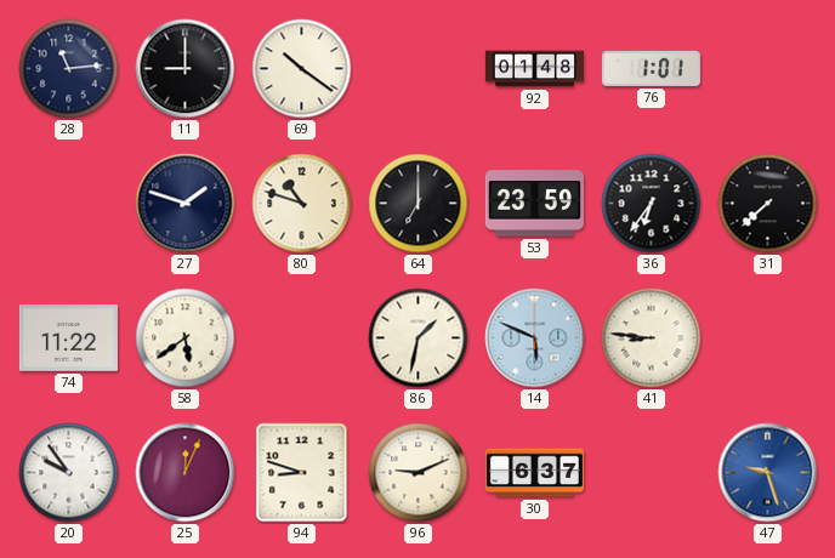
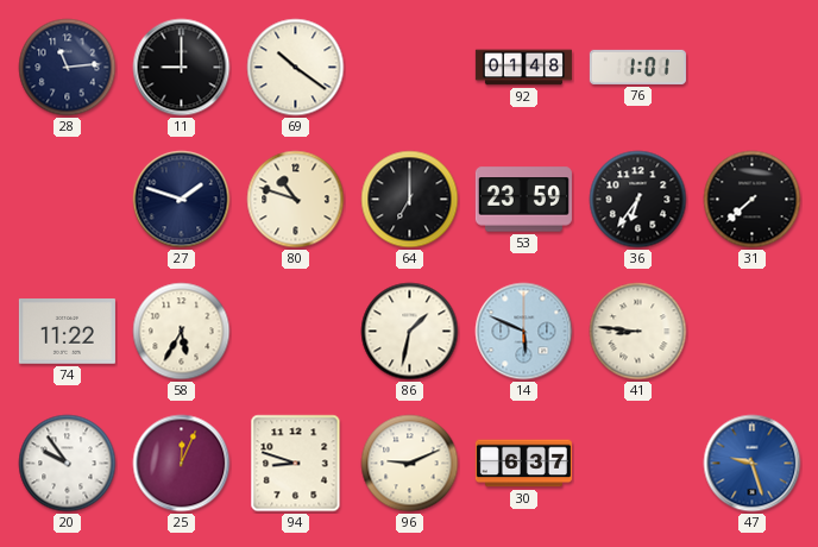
58: 5:39 -> 5:35 (182, 332)
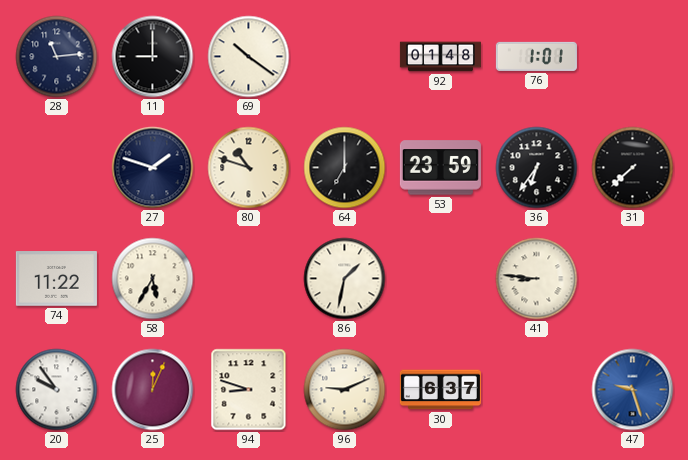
14: 5:49 -> none (524, 332)
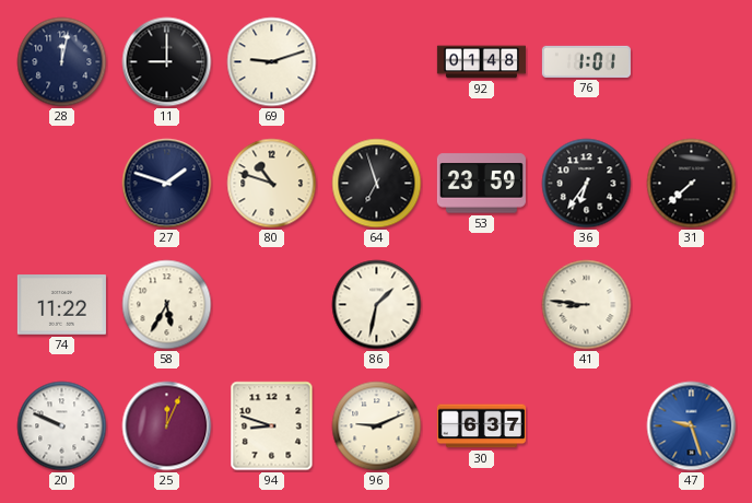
28: 11:14 -> 12:02 (62, 62)
69: 10:21 -> 9:12 (272, 62)
64: 7:00 -> 6:57 (377, 184)
20: 9:54 -> 9:49 (62, 426)
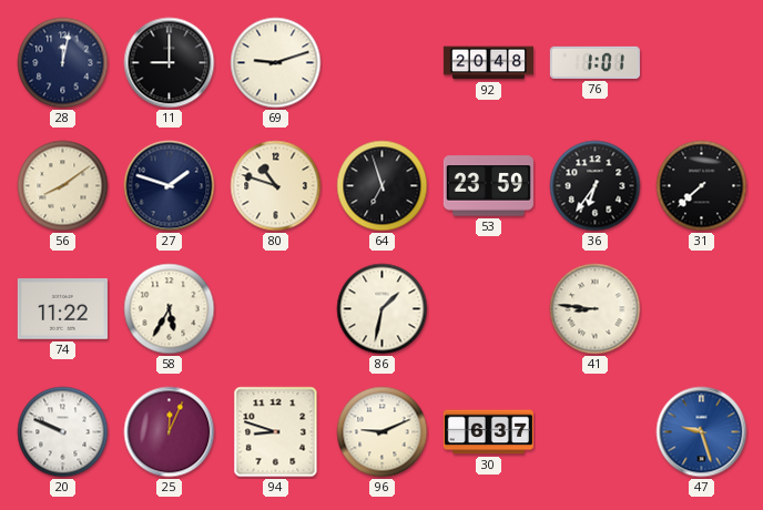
92: 01:48 -> 20:48 (488, 63)
56: none -> 8:09 (63, 186)
